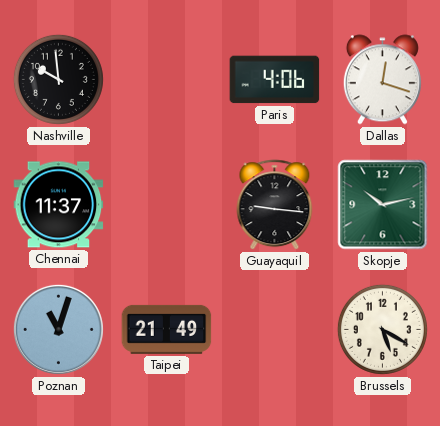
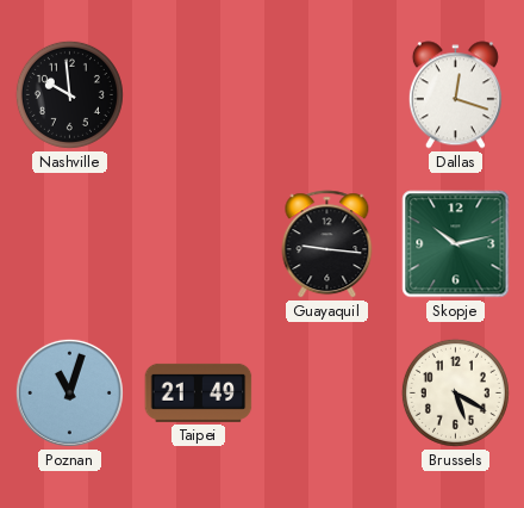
Paris: 4:06 -> none (275, 80)
Chennai: 11:37 -> none (59, 205)
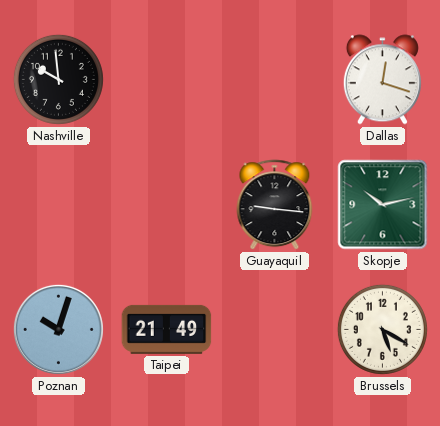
Poznan: 11:03 -> 10:03 (58, 329)
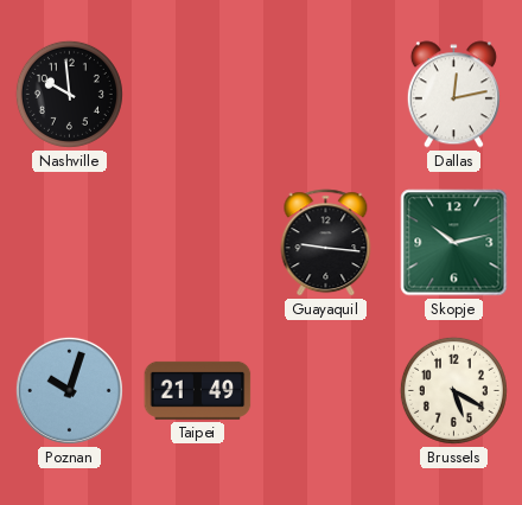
Dallas: 12:18 -> 12:13 (453, 95)
